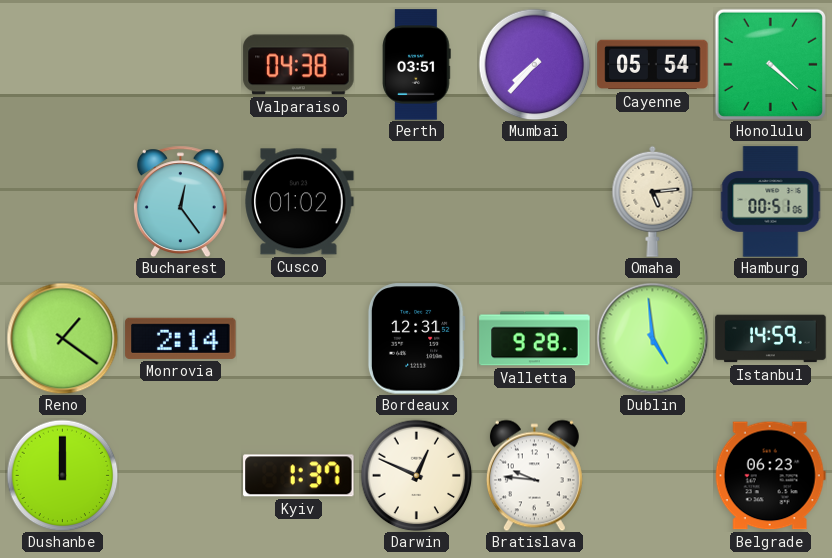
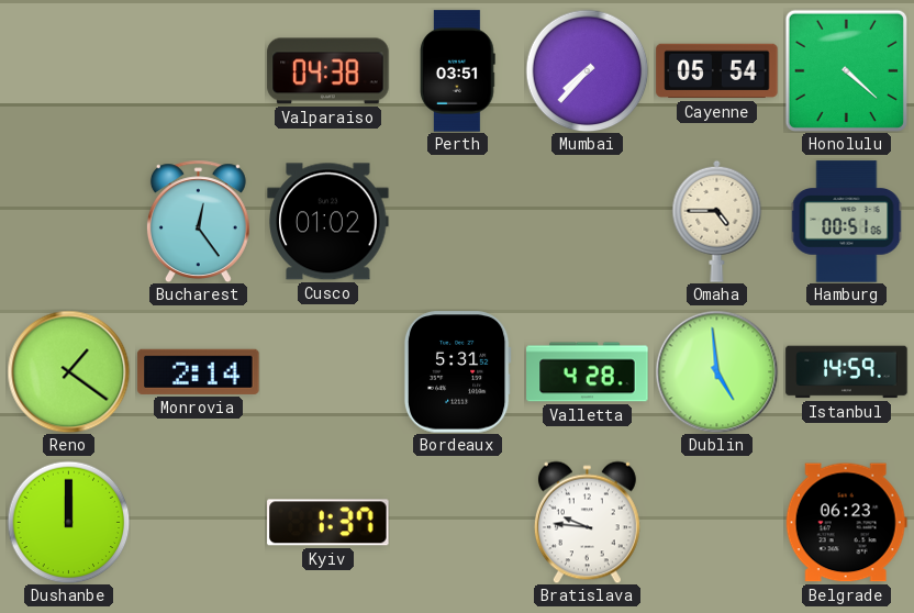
Omaha: 5:14 -> 4:45 (717, 221)
Bordeaux: 12:31 -> 5:31 (457, 372)
Valletta: 9:28 -> 4:28 (588, 372)
Darwin: 12:49 -> none (416, 475)
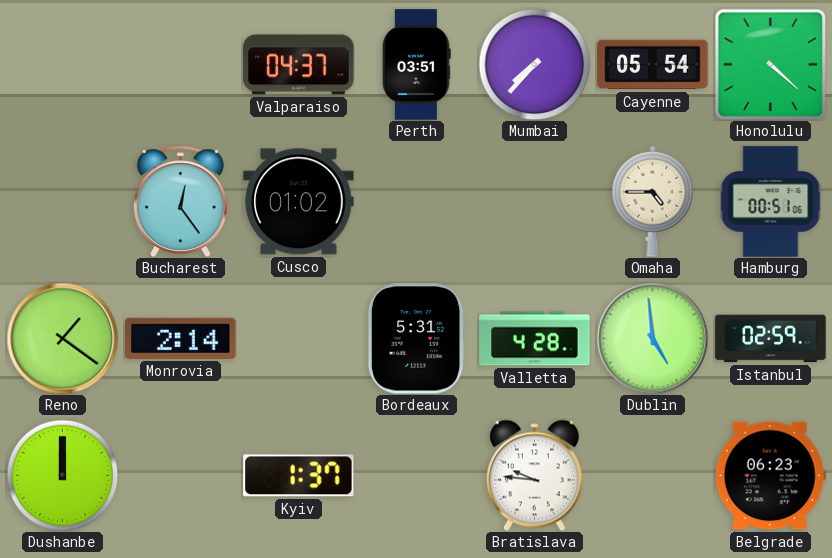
Valparaiso: 04:38 -> 04:37 (299, 65)
Istanbul: 14:59 -> 02:59 (771, 339)
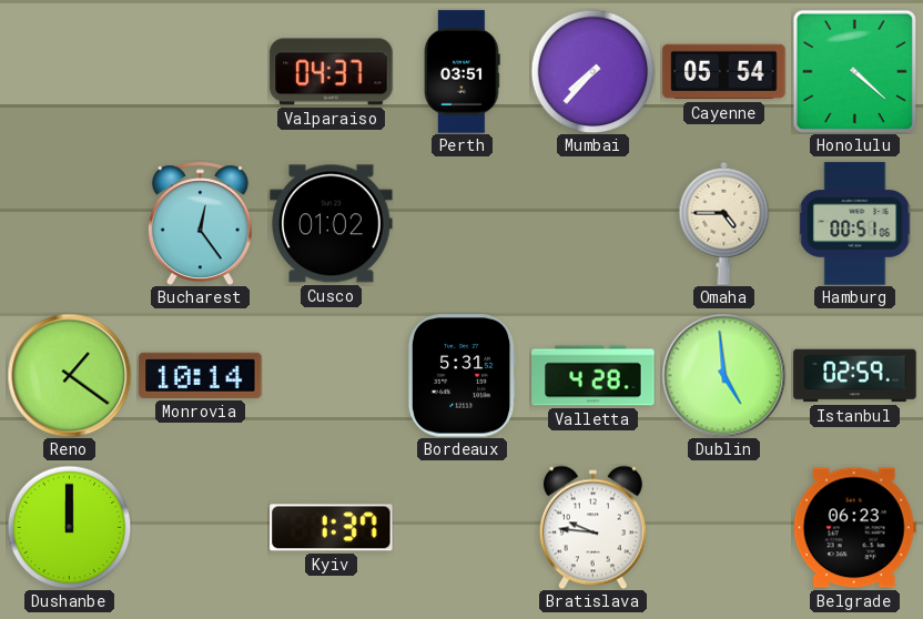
Monrovia: 2:14 -> 10:14 (201, 375)
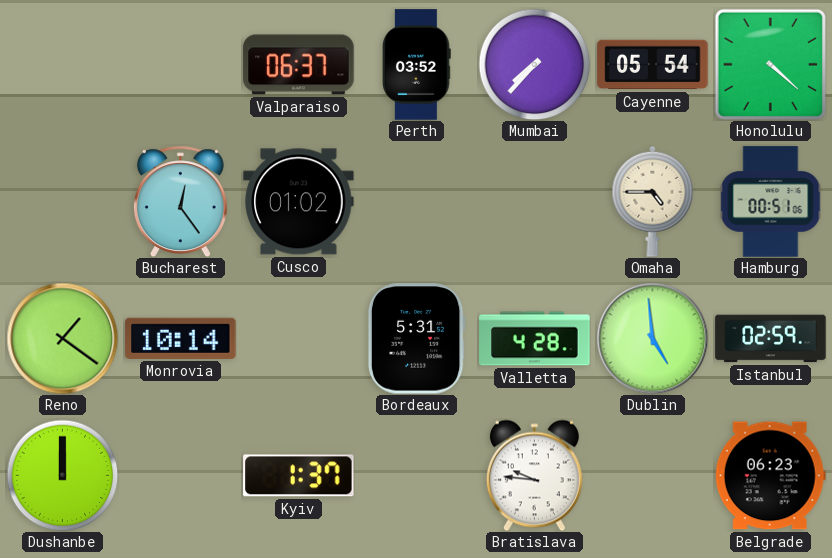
Valparaiso: 04:37 -> 06:37 (299, 65)
Perth: 03:51 -> 03:52 (417, 65)
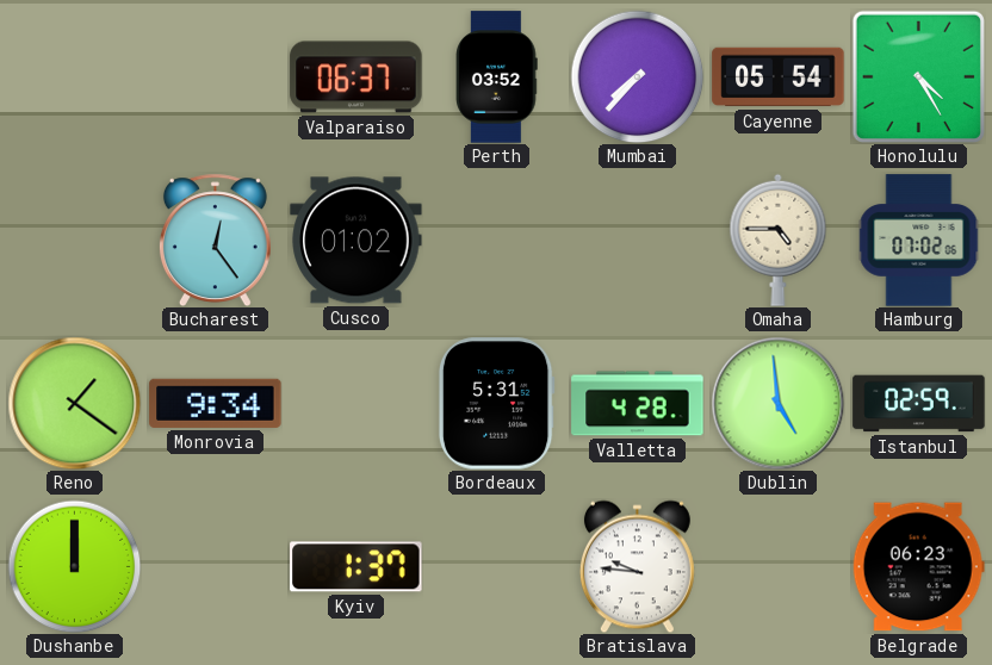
Honolulu: 4:22 -> 4:25 (918, 76)
Hamburg: 00:51 -> 07:02 (919, 241)
Monrovia: 10:14 -> 9:34 (216, 403)
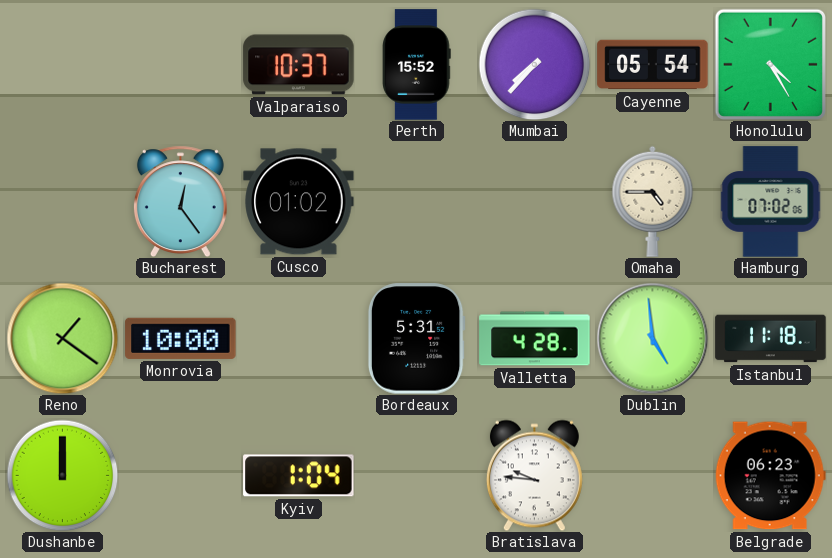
Valparaiso: 06:37 -> 10:37 (299, 65)
Perth: 03:52 -> 15:52 (417, 65)
Monrovia: 9:34 -> 10:00 (181, 338)
Istanbul: 02:59 -> 11:18 (771, 339)
Kyiv: 1:37 -> 1:04 (299, 476)
